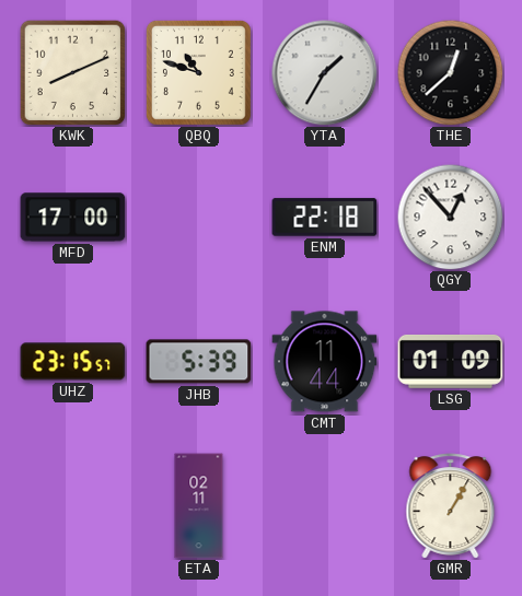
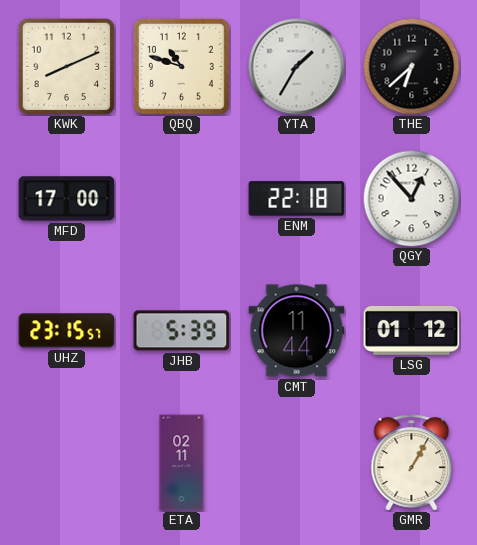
THE: 12:38 -> 6:38 (411, 66)
LSG: 01:09 -> 01:12 (412, 330)
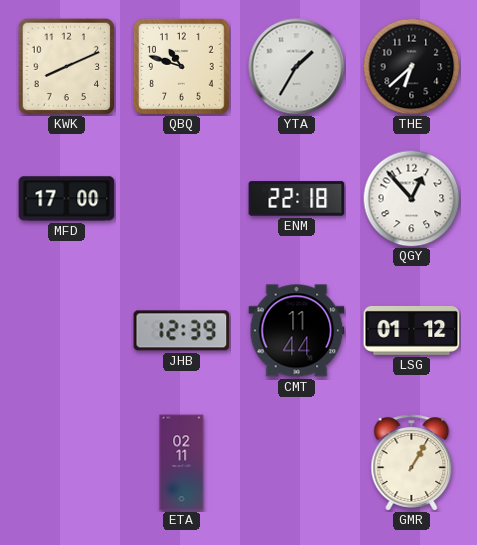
UHZ: 23:15 -> none (67, 331)
JHB: 5:39 -> 12:39 (182, 331)
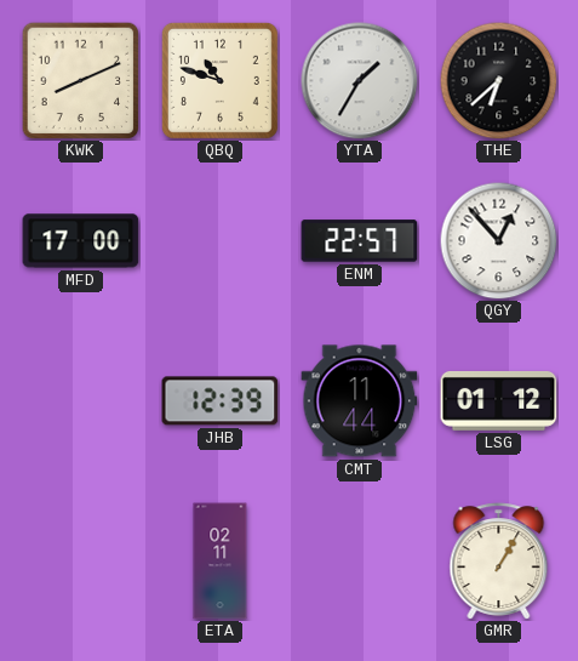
ENM: 22:18 -> 22:57 (360, 241)
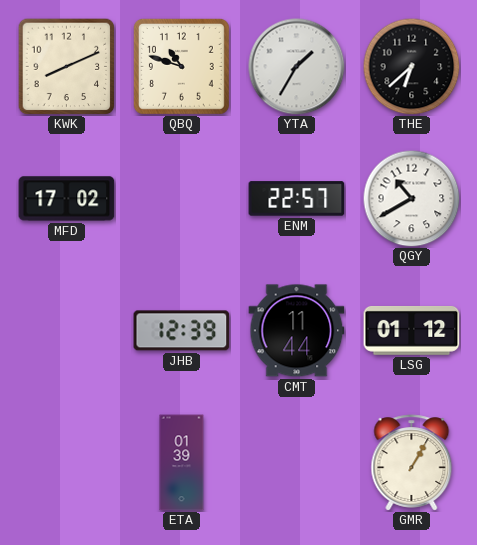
MFD: 17:00 -> 17:02 (67, 199)
QGY: 12:53 -> 10:40 (411, 198)
ETA: 02:11 -> 01:39 (182, 463)
